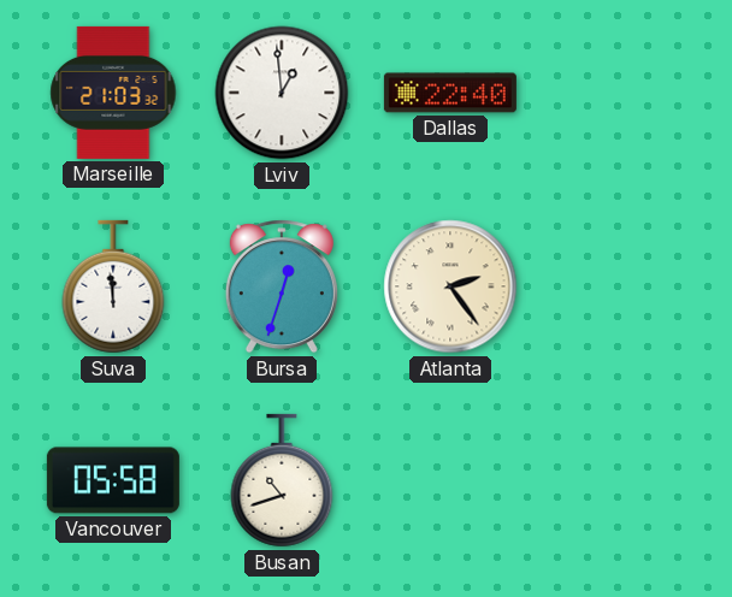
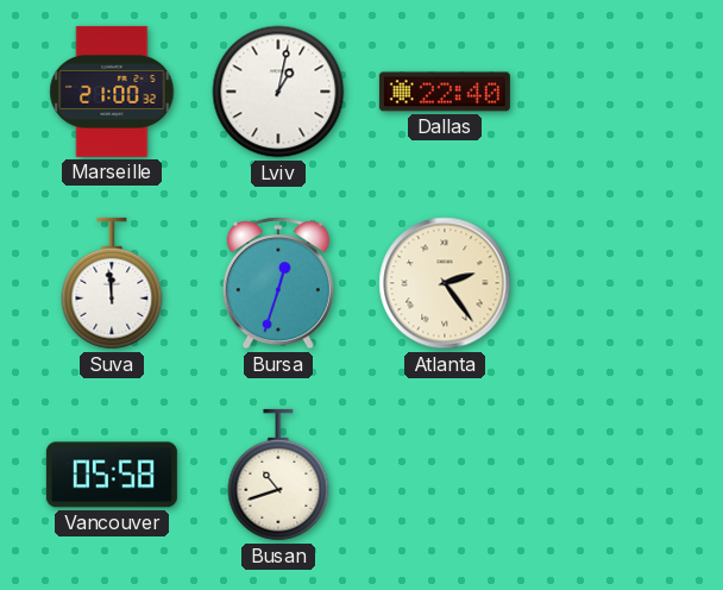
Marseille: 21:03 -> 21:00 (112, 92)
Lviv: 12:59 -> 1:02 (278, 92)
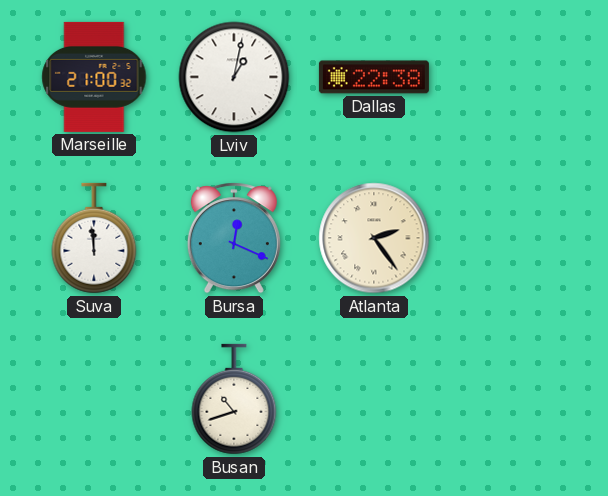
Dallas: 22:40 -> 22:38 (374, 77)
Bursa: 12:33 -> 12:19 (234, 238)
Vancouver: 05:58 -> none (112, 475)
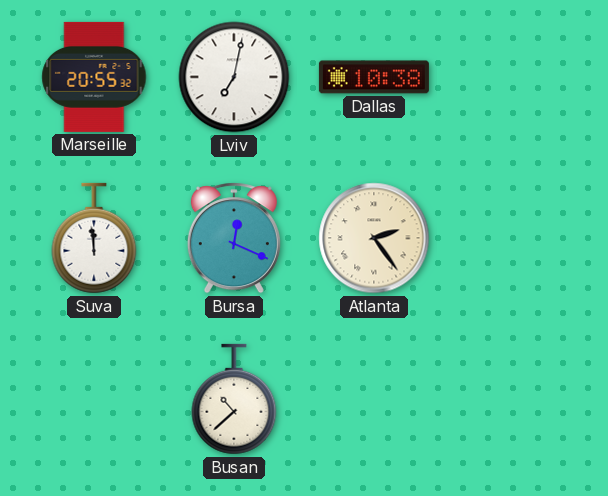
Marseille: 21:00 -> 20:55 (94, 77)
Lviv: 1:02 -> 7:02 (234, 77)
Dallas: 22:38 -> 10:38 (374, 77)
Busan: 10:42 -> 10:38 (234, 399)
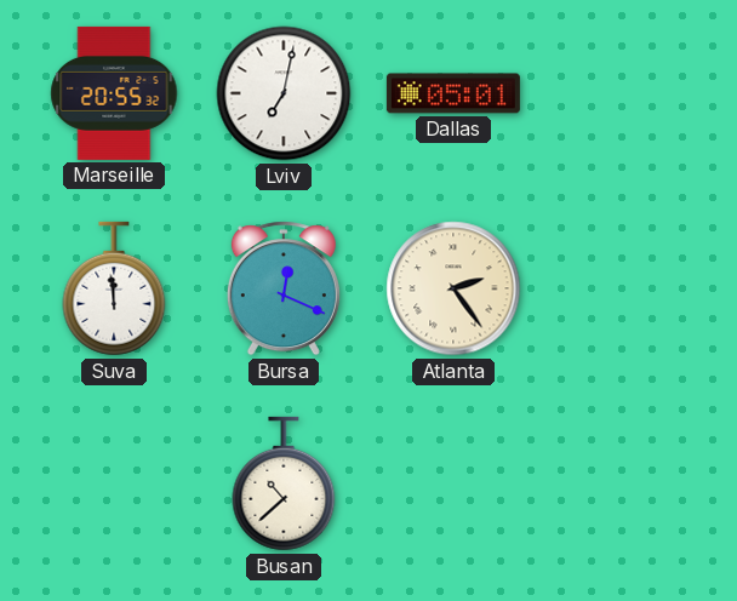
Dallas: 10:38 -> 05:01 (453, 93)
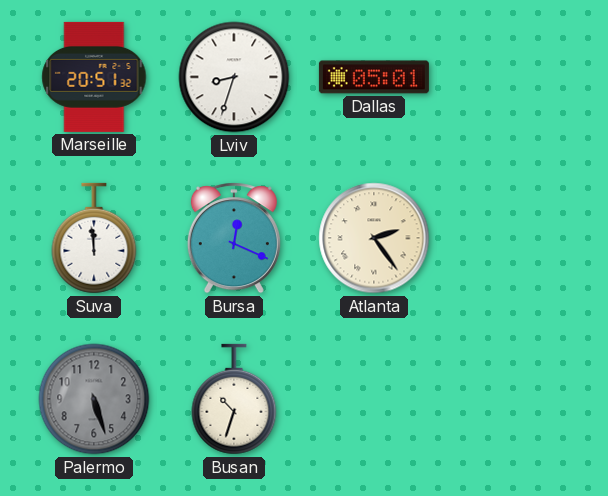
Marseille: 20:55 -> 20:51 (94, 77)
Lviv: 7:02 -> 8:33 (234, 77)
Palermo: none -> 5:27 (94, 399)
Busan: 10:38 -> 10:33 (234, 399)
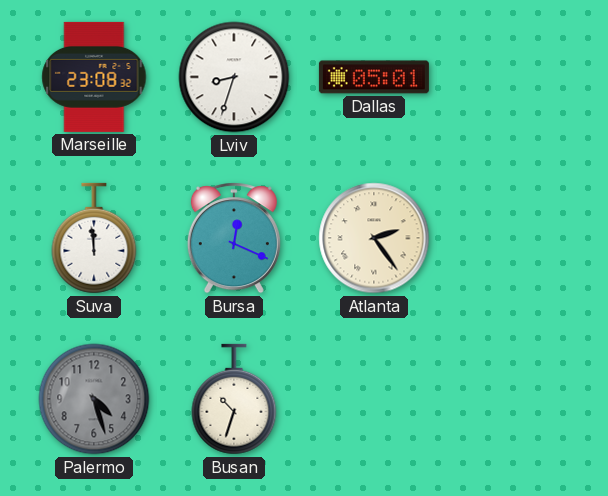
Marseille: 20:51 -> 23:08 (94, 77)
Palermo: 5:27 -> 4:27 (94, 399)
